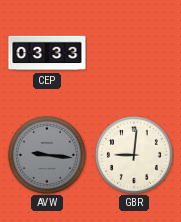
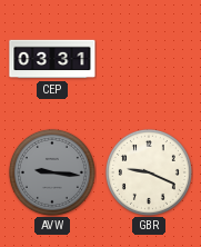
CEP: 03:33 -> 03:31 (52, 59)
GBR: 9:01 -> 9:19 (149, 172)
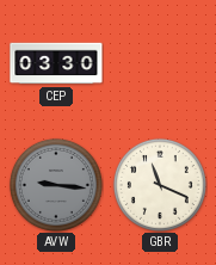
CEP: 03:31 -> 03:30 (56, 63)
GBR: 9:19 -> 11:19 (160, 185)
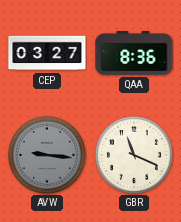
CEP: 03:30 -> 03:27 (47, 53)
QAA: none -> 8:36 (134, 53)
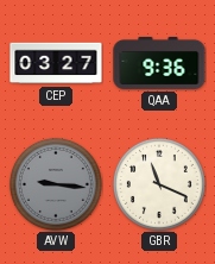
QAA: 8:36 -> 9:36 (159, 63)
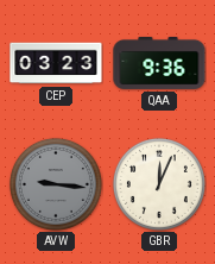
CEP: 03:27 -> 03:23 (56, 63)
GBR: 11:19 -> 12:04 (159, 184)
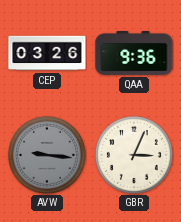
CEP: 03:23 -> 03:26 (47, 53)
GBR: 12:04 -> 3:04 (134, 155)
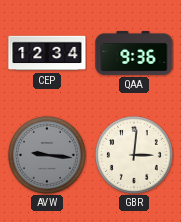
CEP: 03:26 -> 12:34 (47, 53)
GBR: 3:04 -> 3:01 (134, 155)
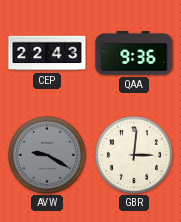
CEP: 12:34 -> 22:43 (47, 53)
AVW: 9:16 -> 9:20 (47, 155)
